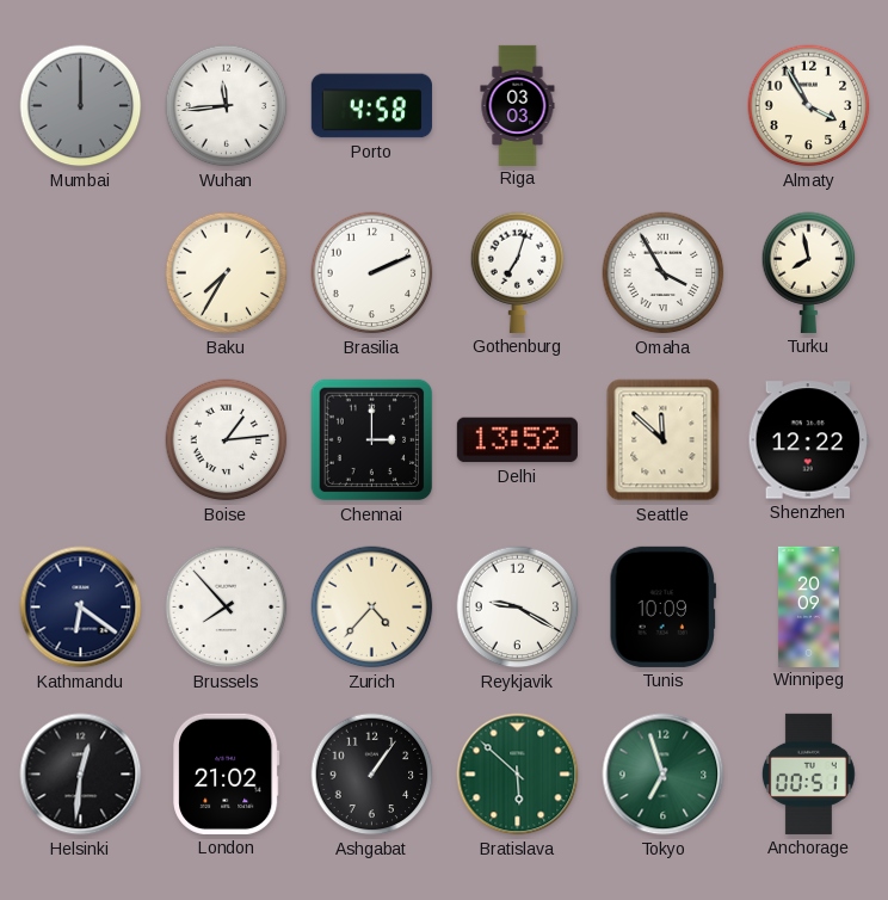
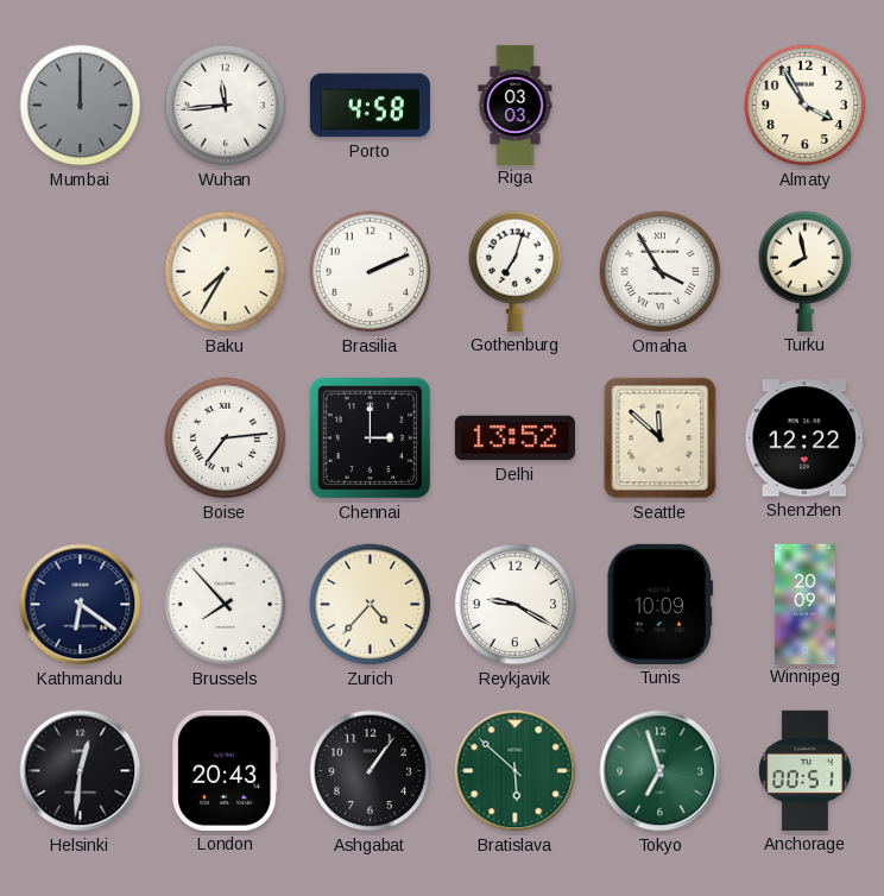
Boise: 1:14 -> 7:14 (226, 438)
London: 21:02 -> 20:43 (226, 770)
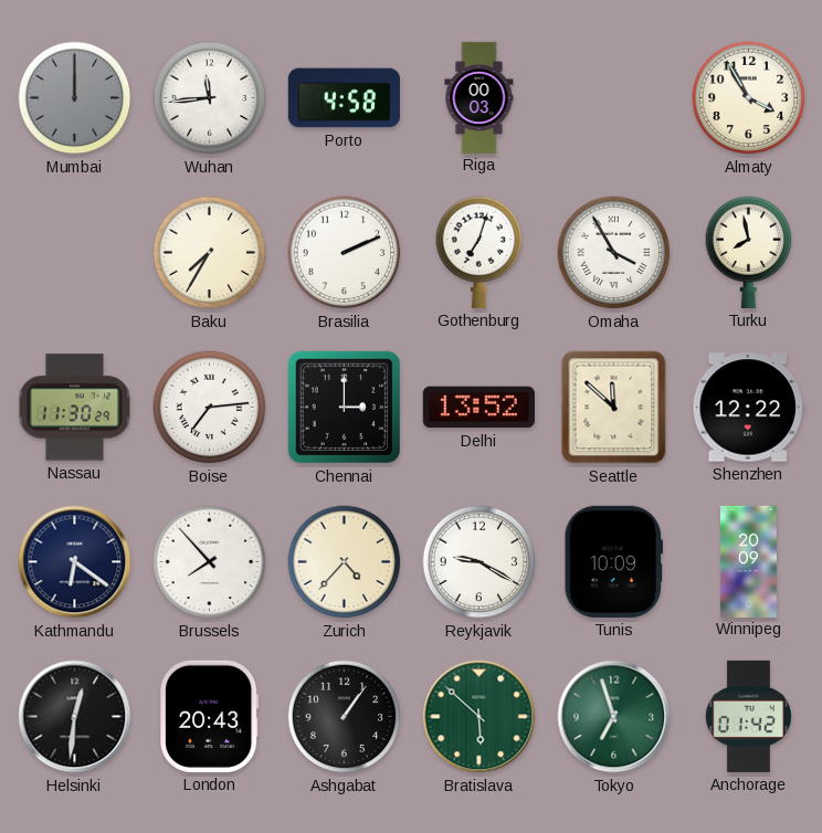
Riga: 03:03 -> 00:03 (479, 97)
Nassau: none -> 11:30 (75, 408)
Anchorage: 00:51 -> 01:42 (748, 716)
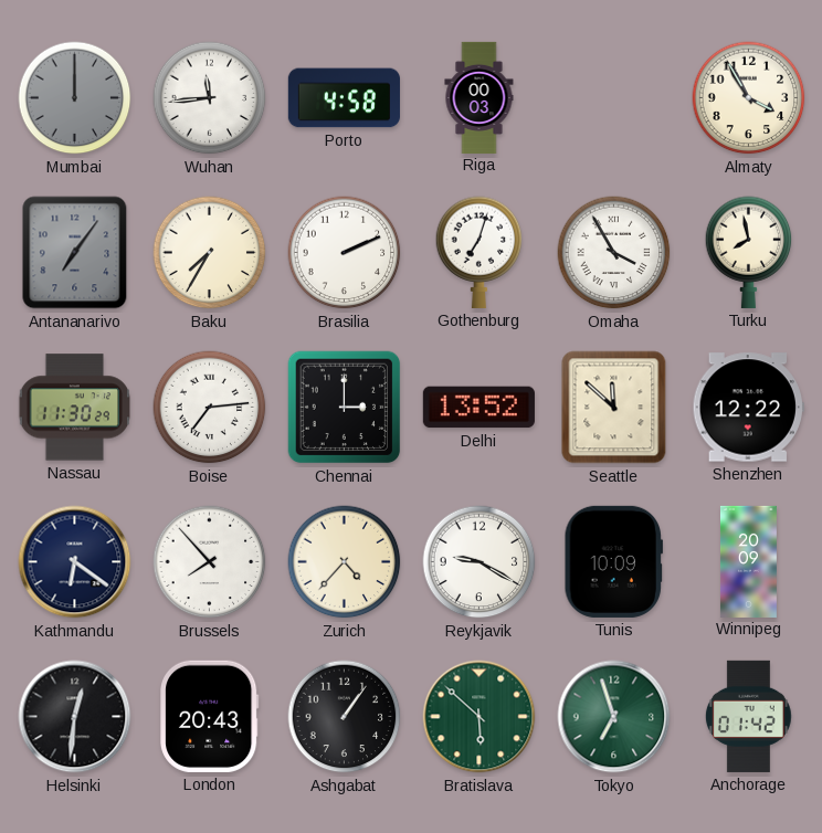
Antananarivo: none -> 7:06 (75, 253)
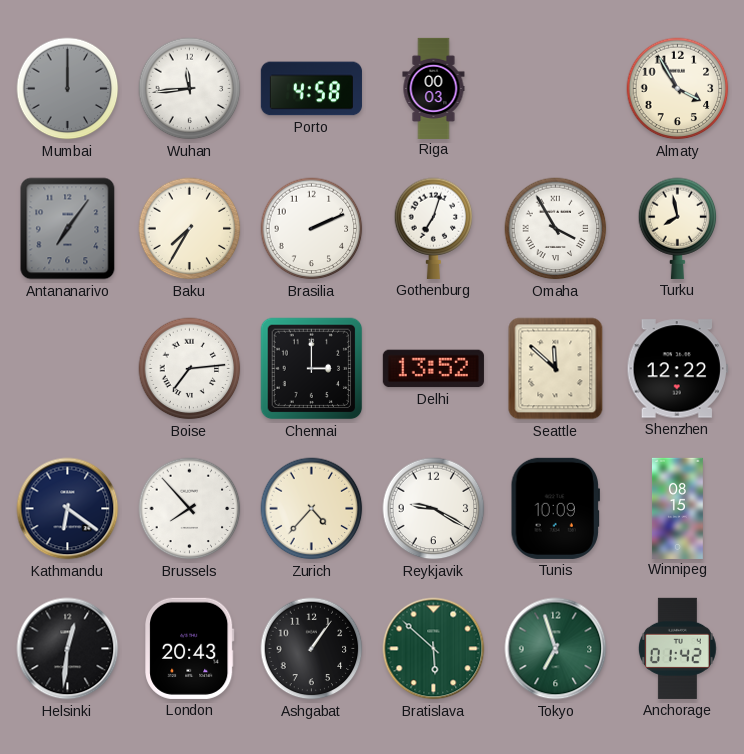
Nassau: 11:30 -> none (75, 408)
Winnipeg: 20:09 -> 08:15 (677, 508)
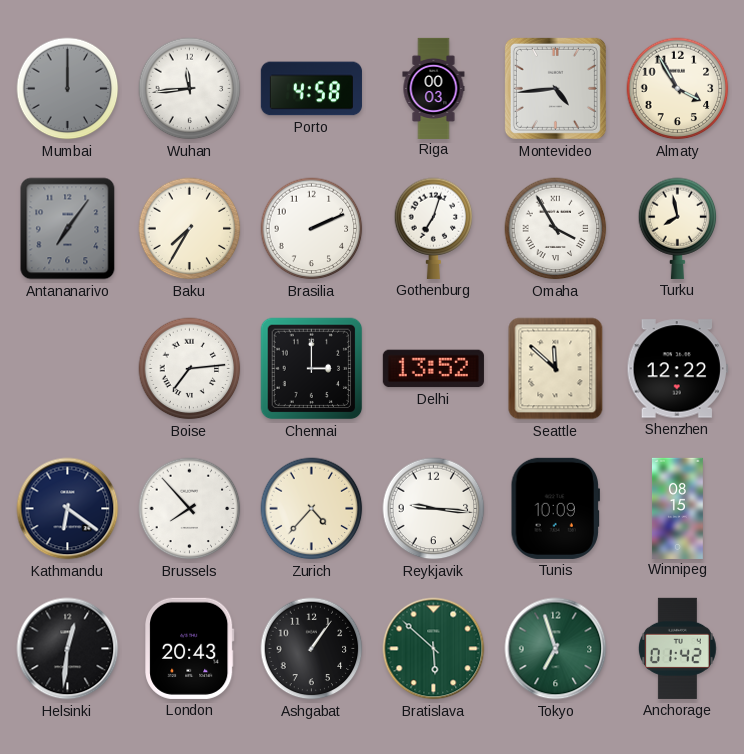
Montevideo: none -> 4:44 (555, 88)
Reykjavik: 9:20 -> 9:16 (434, 509)
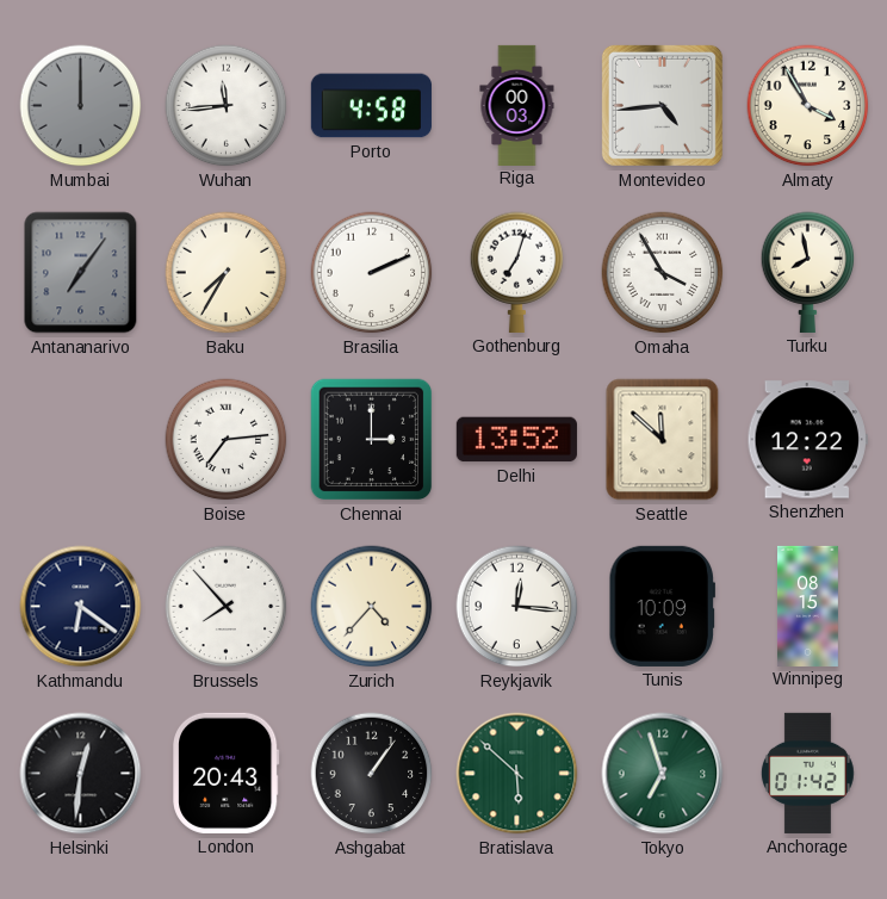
Reykjavik: 9:16 -> 12:16 (517, 607)
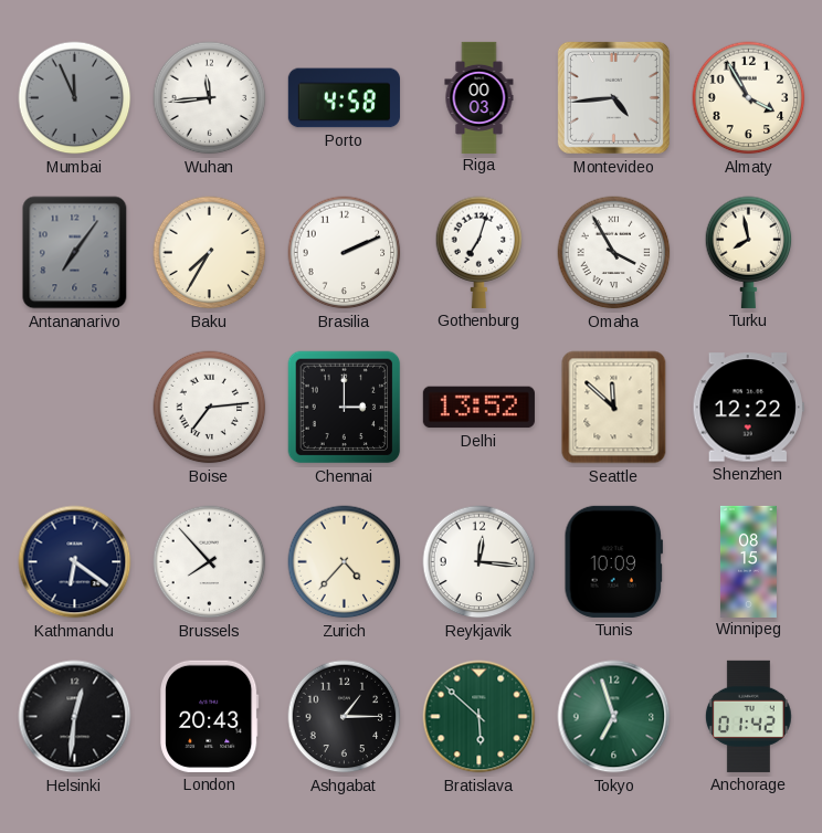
Mumbai: 12:00 -> 11:56 (75, 98)
Ashgabat: 1:06 -> 1:15 (345, 717)
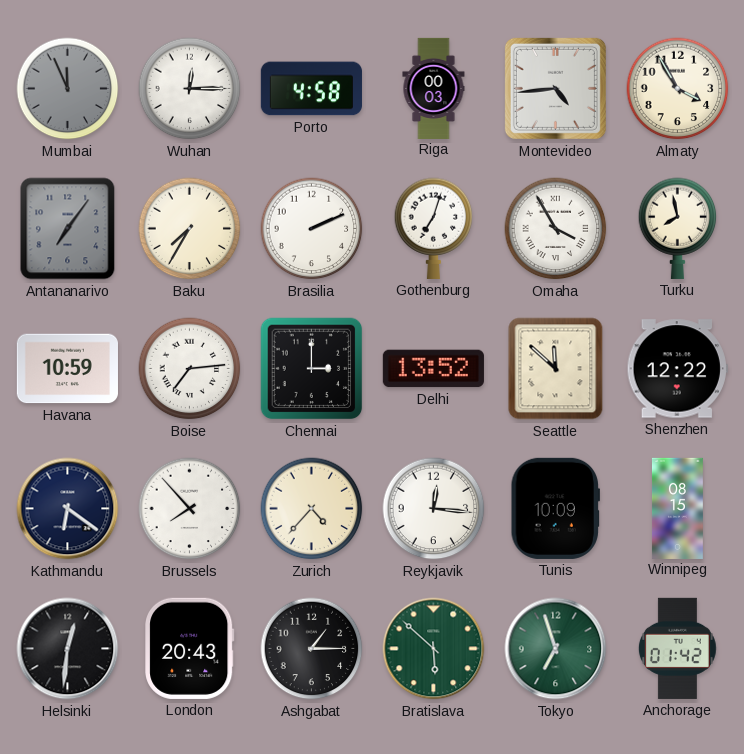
Wuhan: 11:44 -> 12:15 (190, 89)
Havana: none -> 10:59 (67, 369)
